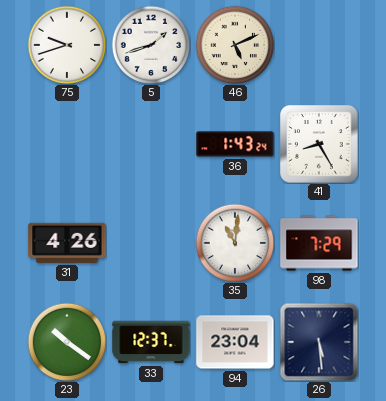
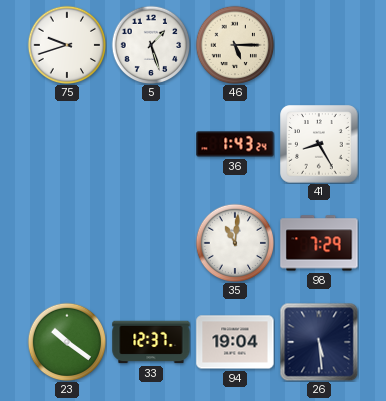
5: 1:42 -> 1:27 (151, 45)
46: 5:11 -> 5:15 (235, 45)
31: 4:26 -> none (67, 243)
94: 23:04 -> 19:04 (235, 342)
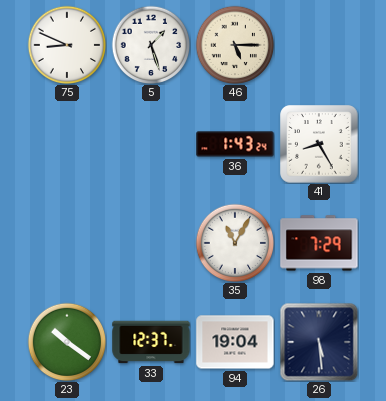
75: 9:42 -> 8:49 (67, 45)
35: 11:01 -> 11:05 (235, 243)
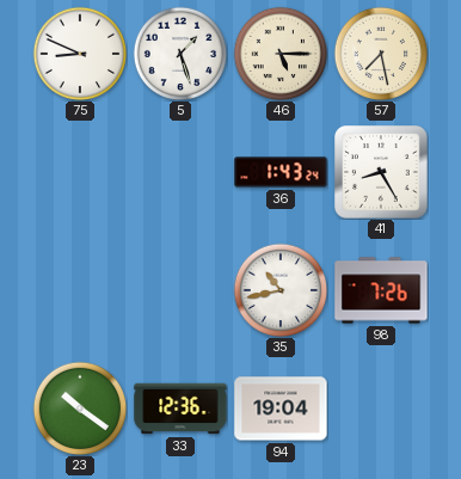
57: none -> 7:28 (381, 54)
35: 11:05 -> 10:43 (281, 290)
98: 7:29 -> 7:26 (381, 290)
33: 12:37 -> 12:36 (180, 409)
26: 5:29 -> none (319, 342)
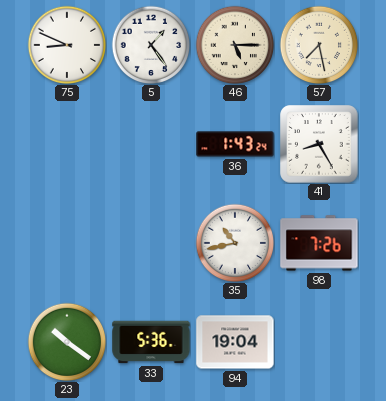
5: 1:27 -> 1:24 (151, 45)
33: 12:36 -> 5:36 (151, 342)
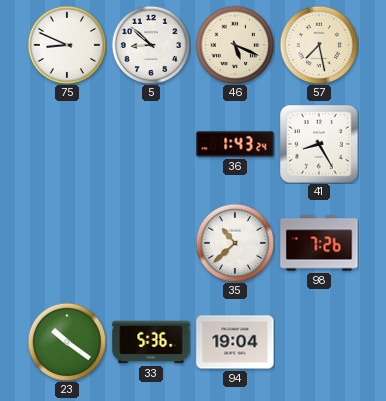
5: 1:24 -> 8:52 (151, 45)
46: 5:15 -> 5:19 (235, 45)
35: 10:43 -> 10:38 (235, 243)
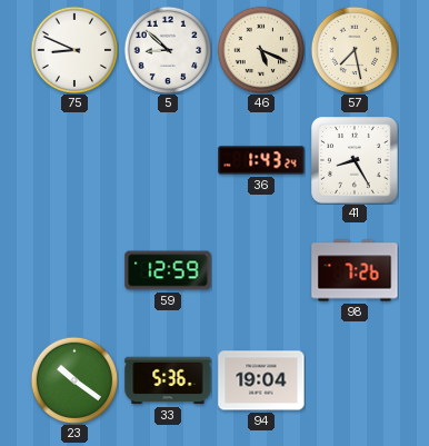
59: none -> 12:59 (168, 270)
35: 10:38 -> none (235, 243)
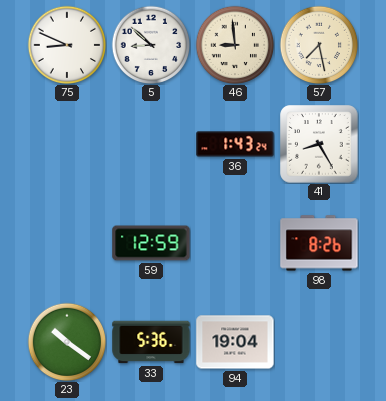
46: 5:19 -> 8:59 (235, 45)
98: 7:26 -> 8:26 (319, 243)
